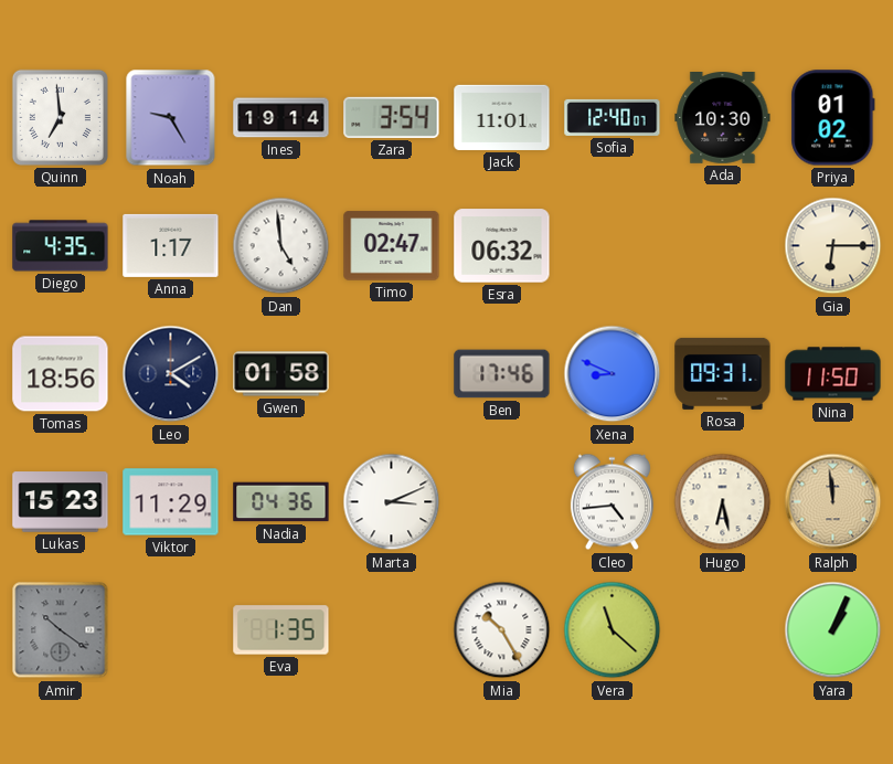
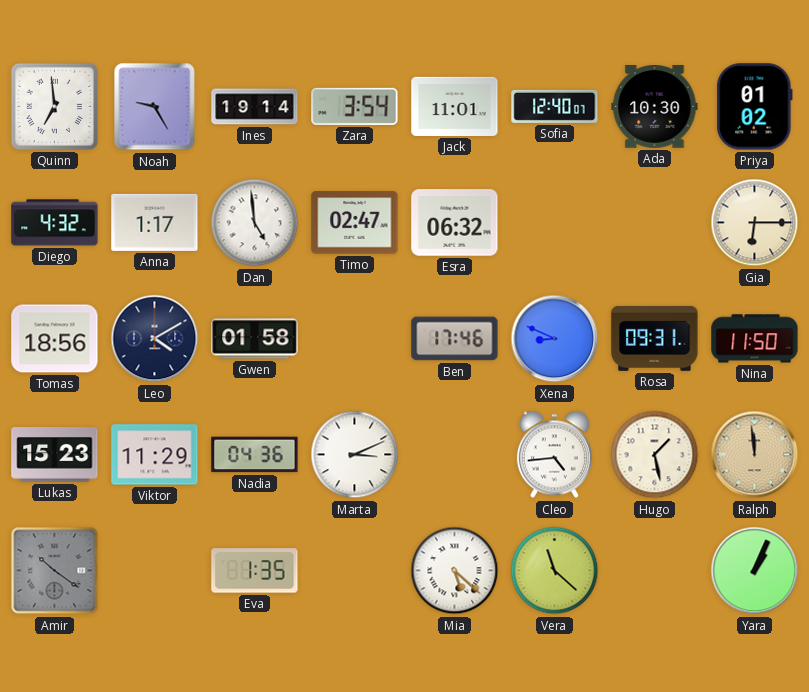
Diego: 4:35 -> 4:32 (55, 223)
Hugo: 6:28 -> 1:28 (655, 455)
Mia: 10:25 -> 5:22 (455, 571)
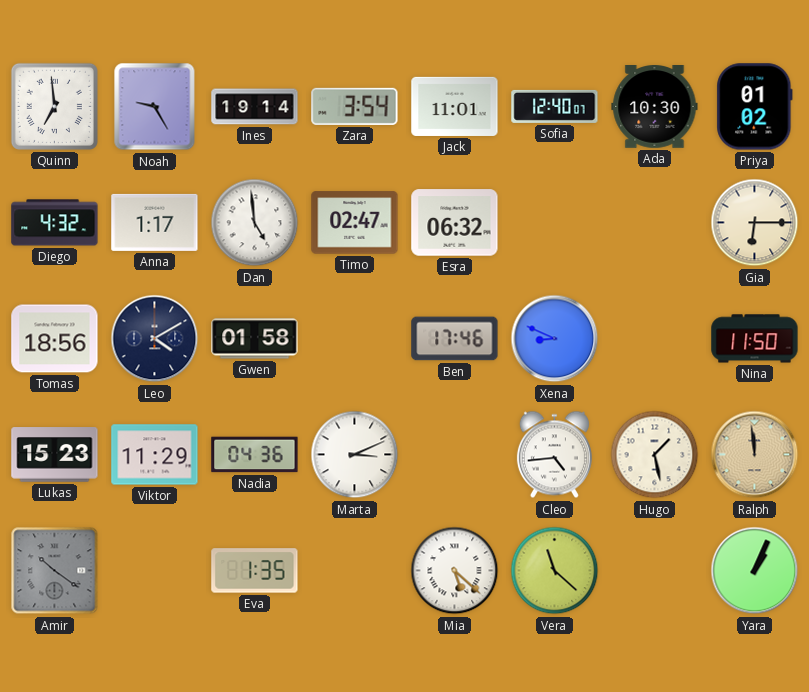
Rosa: 09:31 -> none (655, 338)
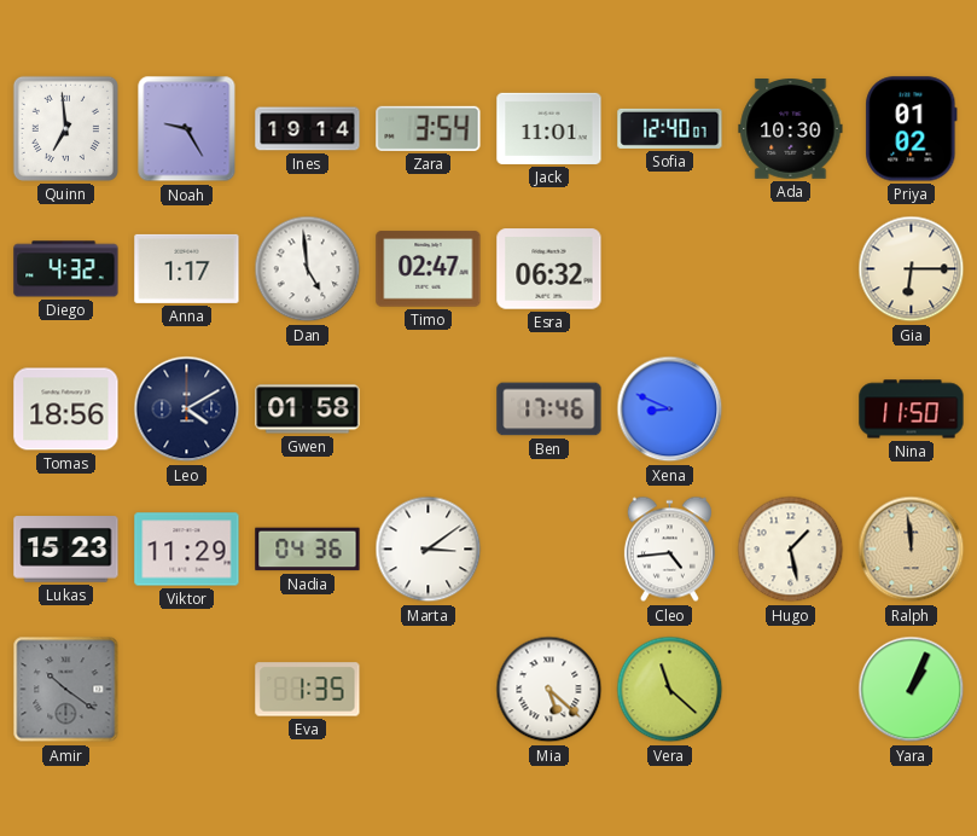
Marta: 3:11 -> 3:09 (429, 550)
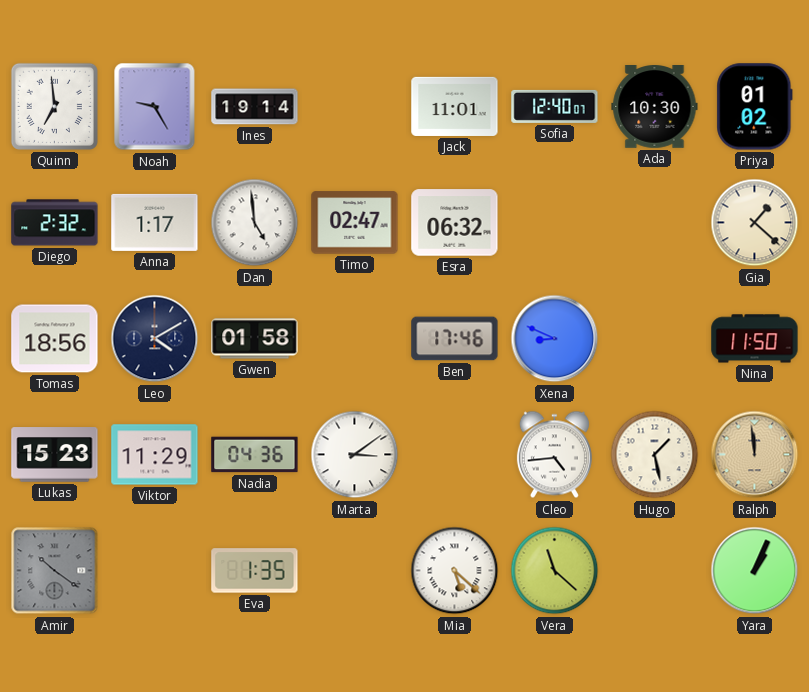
Zara: 3:54 -> none (429, 128)
Diego: 4:32 -> 2:32 (55, 223)
Gia: 6:15 -> 1:22 (755, 223)
